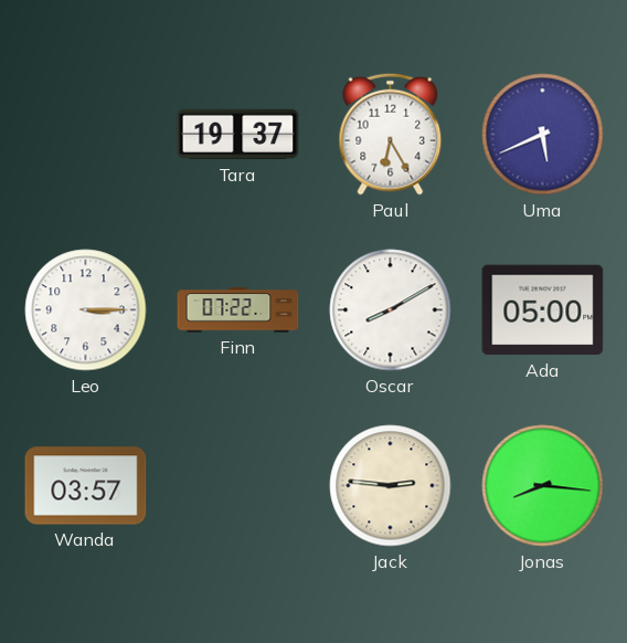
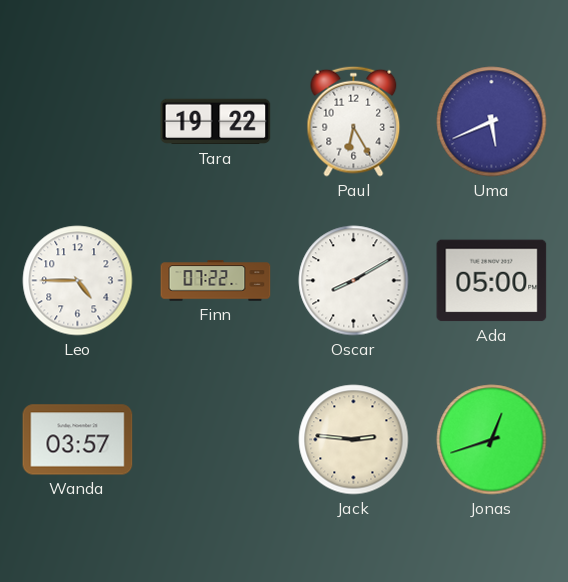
Tara: 19:37 -> 19:22 (216, 122)
Leo: 3:15 -> 4:45 (78, 281)
Jonas: 8:16 -> 12:42 (492, 440)
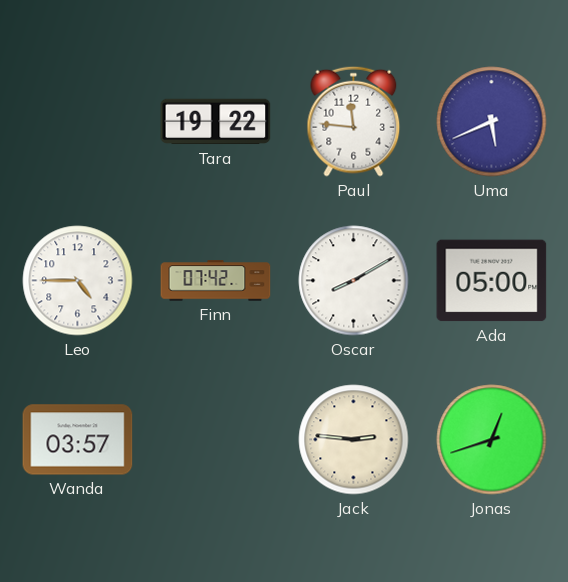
Paul: 6:25 -> 11:46 (354, 121)
Finn: 07:22 -> 07:42 (216, 281)
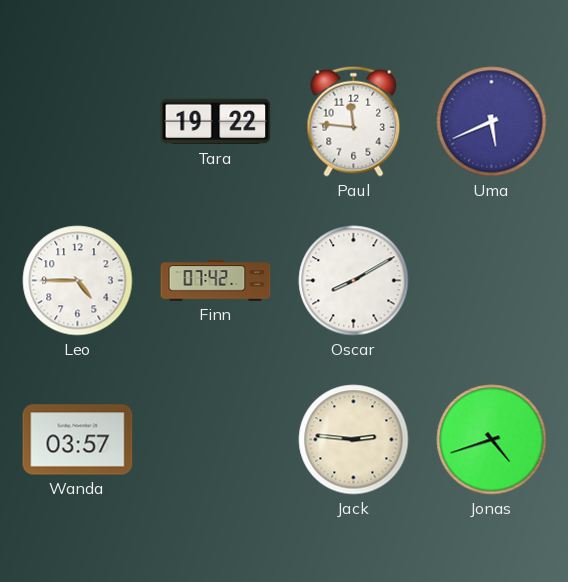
Ada: 05:00 -> none (492, 281)
Jonas: 12:42 -> 4:42 (492, 440)
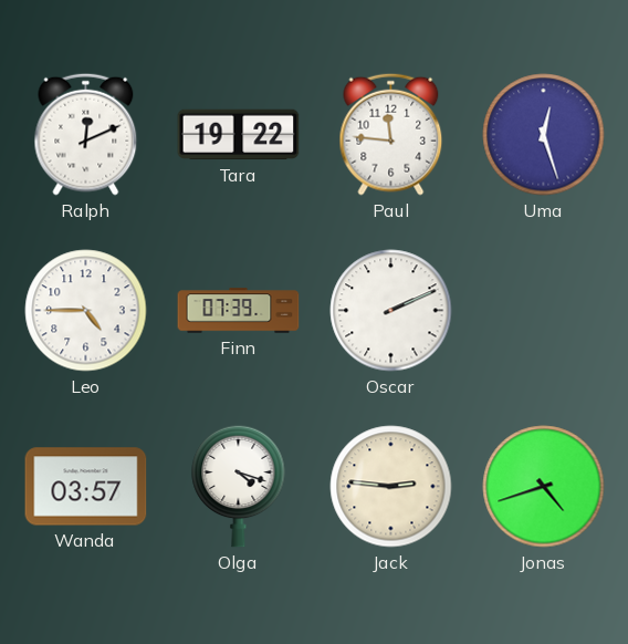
Ralph: none -> 12:11 (86, 134)
Uma: 5:41 -> 12:27 (544, 135)
Finn: 07:42 -> 07:39 (239, 311)
Oscar: 8:10 -> 2:11 (391, 311)
Olga: none -> 4:18 (239, 486)
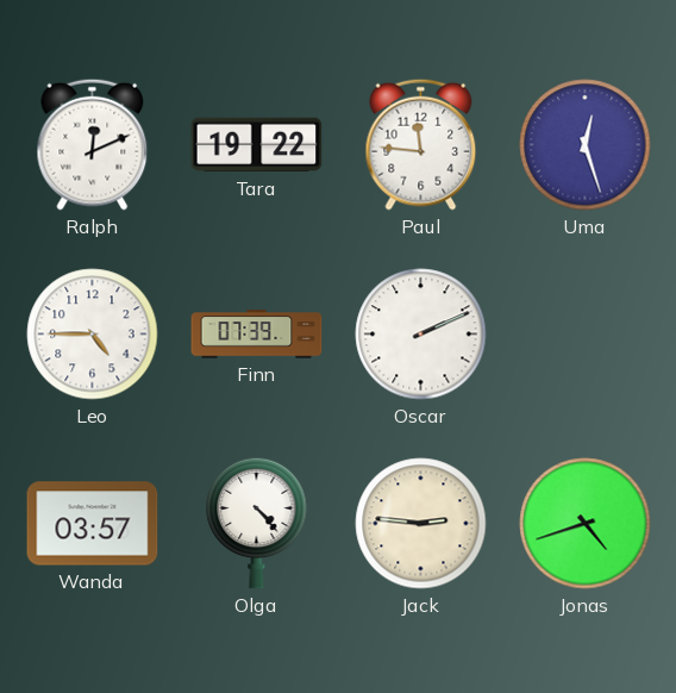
Olga: 4:18 -> 4:23 (257, 523)
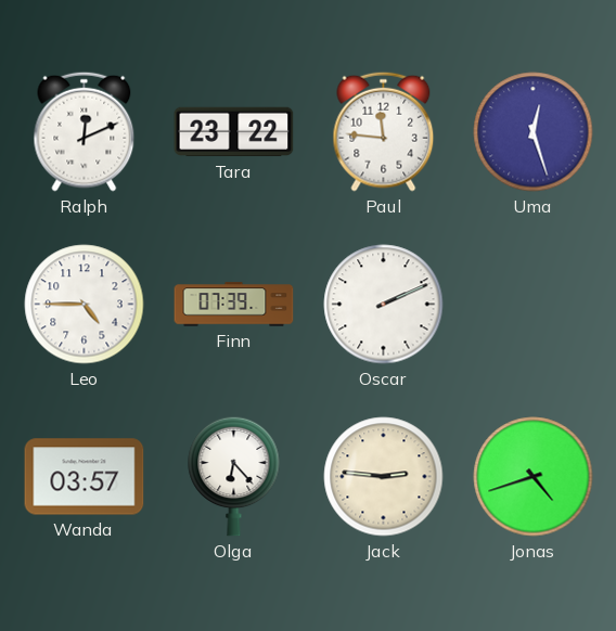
Tara: 19:22 -> 23:22 (234, 132)
Olga: 4:23 -> 6:23 (234, 476)
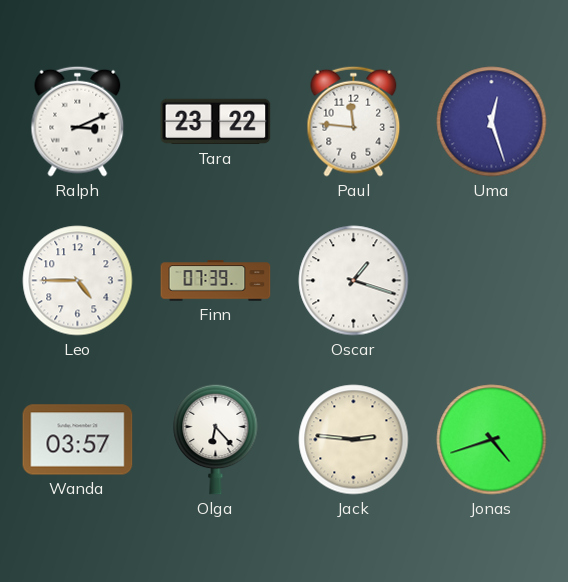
Ralph: 12:11 -> 3:11 (78, 121)
Oscar: 2:11 -> 1:18 (354, 281)
